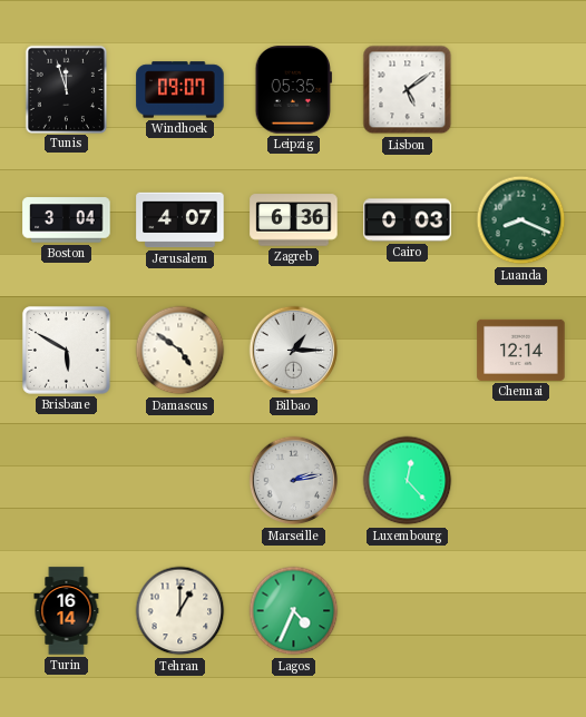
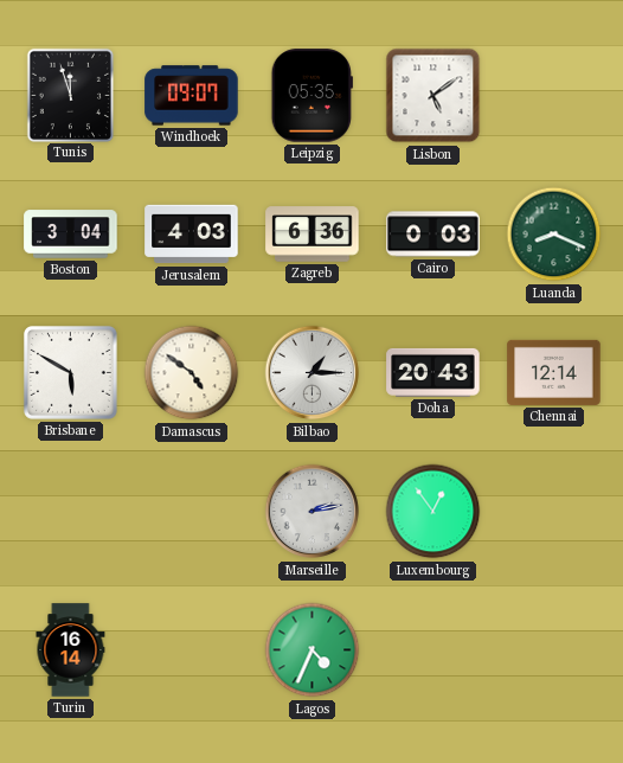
Jerusalem: 4:07 -> 4:03 (192, 235)
Doha: none -> 20:43 (433, 372)
Luxembourg: 12:23 -> 12:54 (433, 512)
Tehran: 1:00 -> none (180, 611)
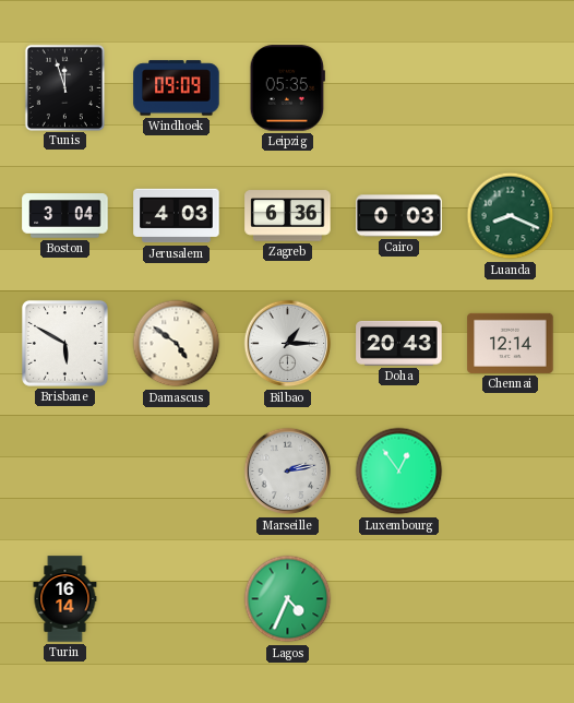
Windhoek: 09:07 -> 09:09 (177, 88)
Lisbon: 5:09 -> none (433, 96)
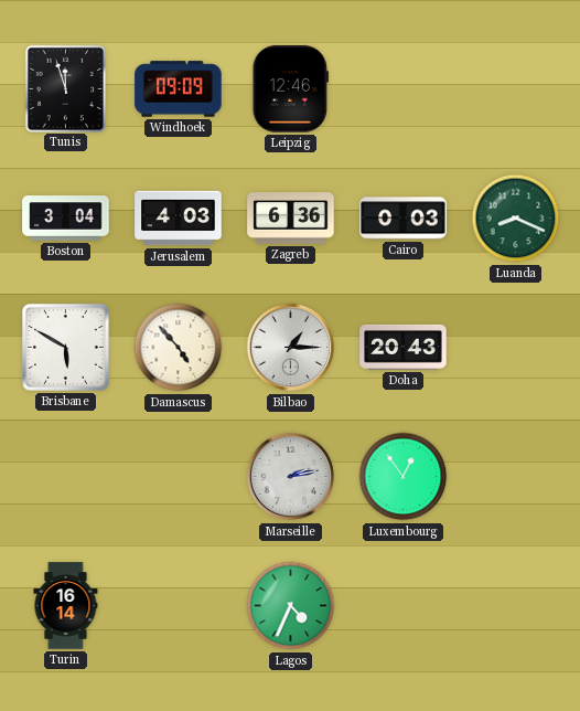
Leipzig: 05:35 -> 12:46 (290, 89)
Damascus: 4:51 -> 4:53 (179, 348)
Chennai: 12:14 -> none (511, 343)
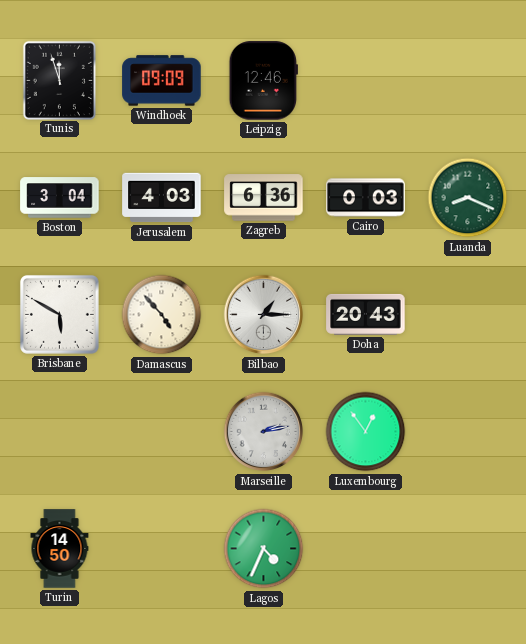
Turin: 16:14 -> 14:50 (60, 549)
